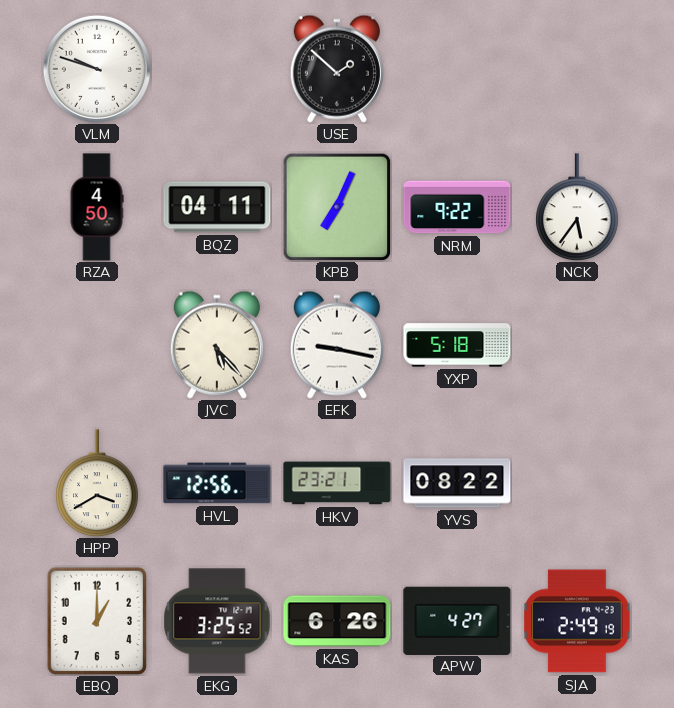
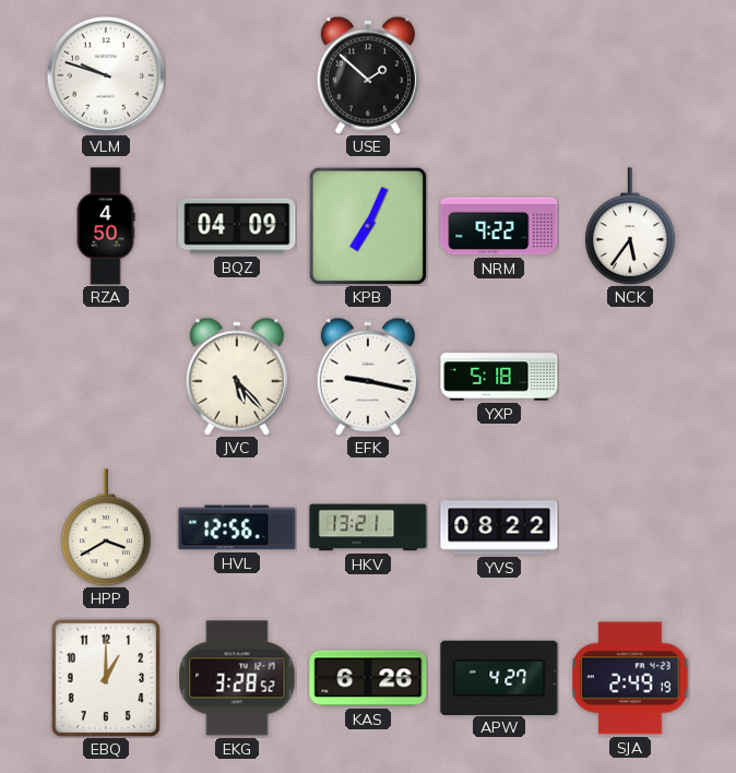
BQZ: 04:11 -> 04:09 (237, 226)
HKV: 23:21 -> 13:21 (368, 527)
EKG: 3:25 -> 3:28 (237, 678)
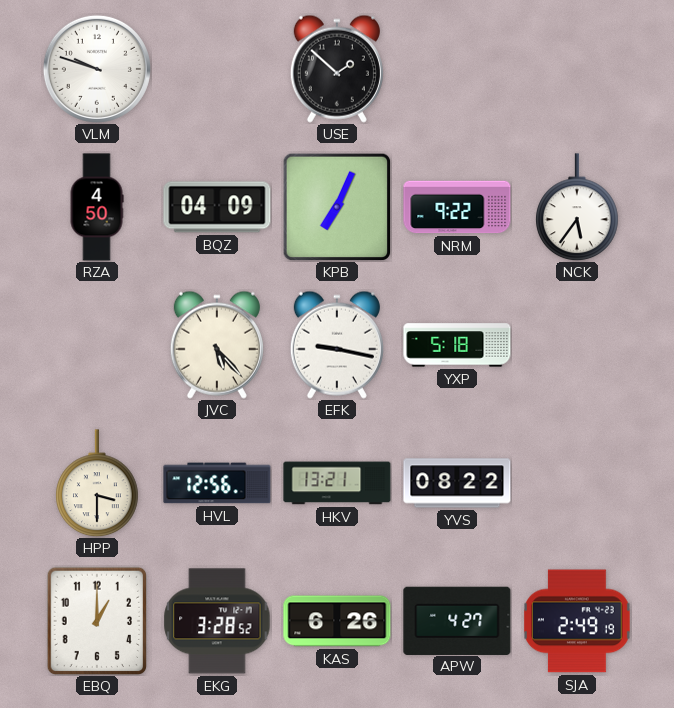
HPP: 3:40 -> 3:30 (98, 483)
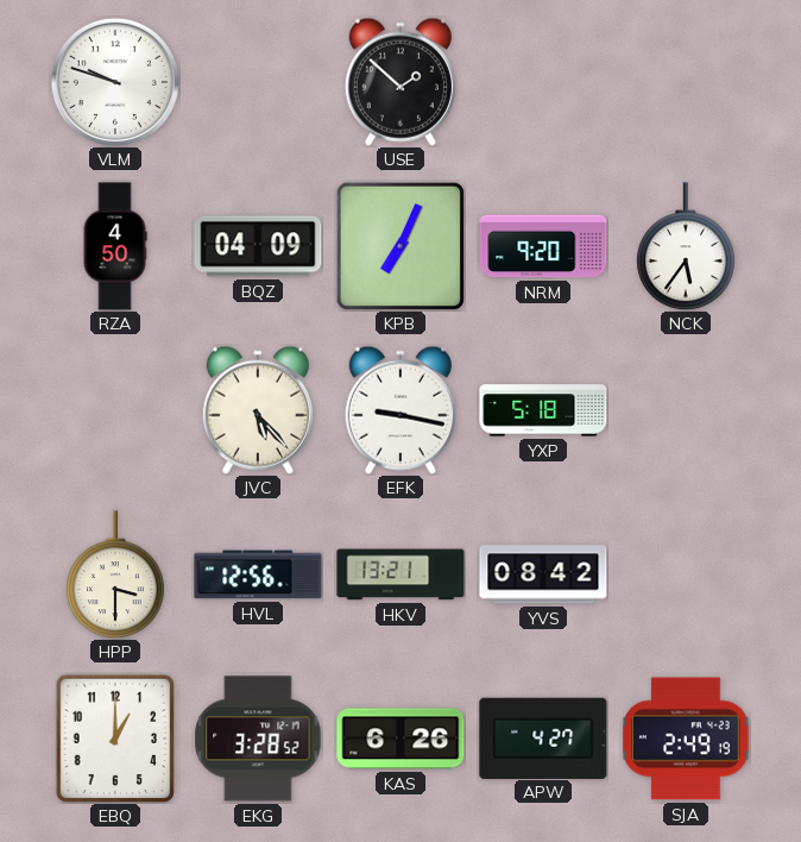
NRM: 9:22 -> 9:20 (543, 246)
YVS: 08:22 -> 08:42 (543, 574)
